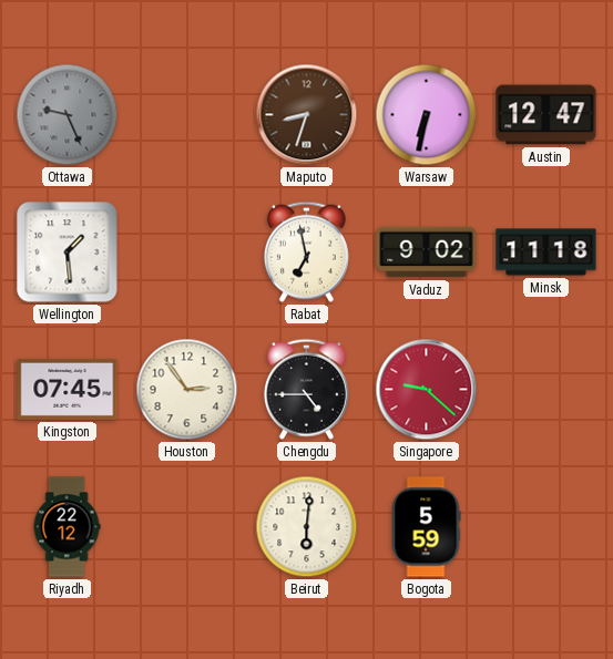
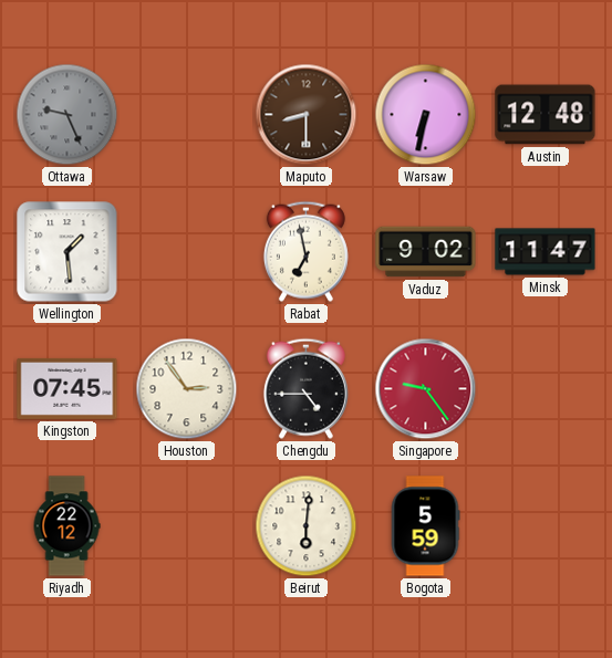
Maputo: 8:33 -> 8:30 (307, 115)
Austin: 12:47 -> 12:48 (546, 115)
Minsk: 11:18 -> 11:47 (546, 252)
Singapore: 9:22 -> 9:24 (426, 389)
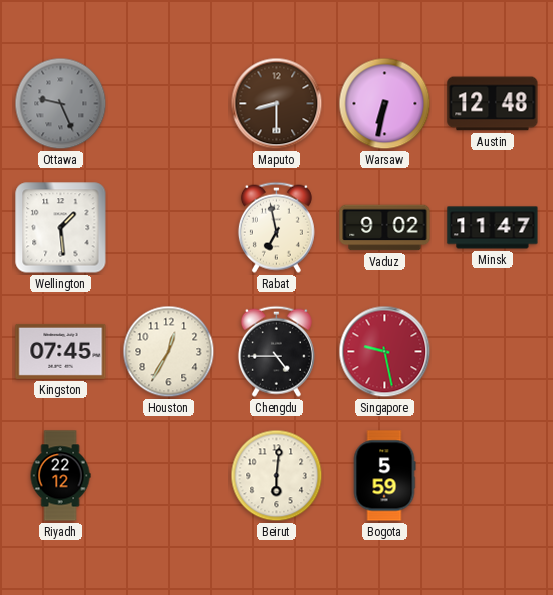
Houston: 2:54 -> 12:35 (169, 352)
Singapore: 9:24 -> 9:28 (385, 352)
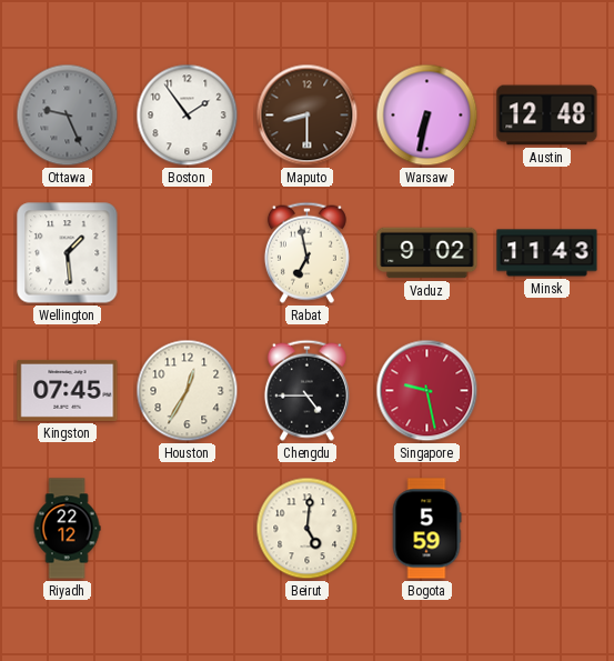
Boston: none -> 1:54 (188, 116)
Minsk: 11:47 -> 11:43 (547, 253)
Beirut: 6:01 -> 5:01 (308, 529)
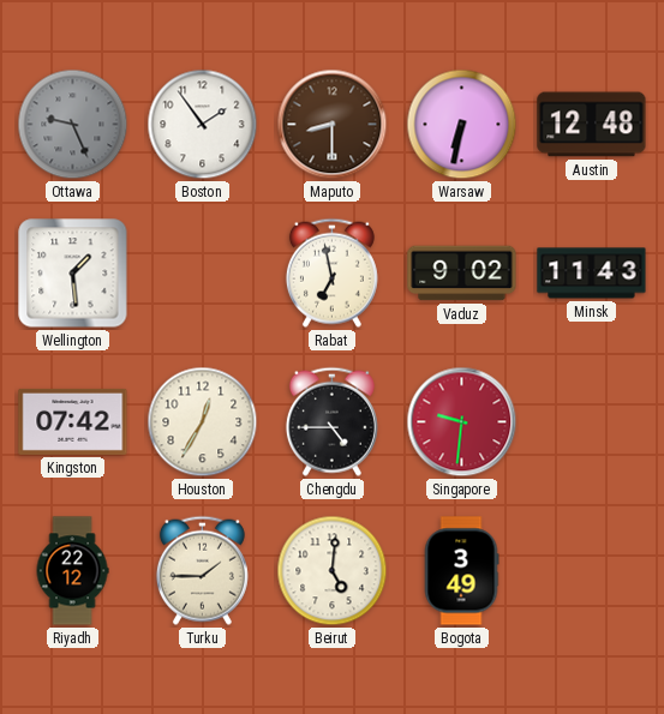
Kingston: 07:45 -> 07:42 (73, 421)
Singapore: 9:28 -> 9:31 (462, 422)
Turku: none -> 1:45 (202, 570)
Bogota: 5:59 -> 3:49 (461, 571)
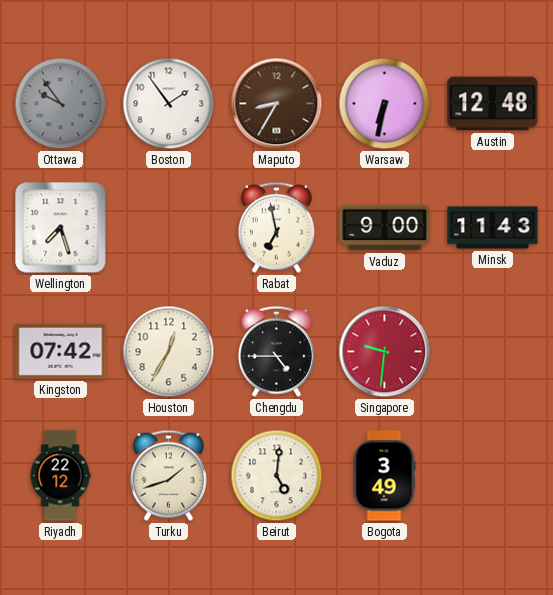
Ottawa: 9:26 -> 9:54 (61, 104)
Maputo: 8:30 -> 8:35 (277, 104)
Wellington: 1:29 -> 7:27 (61, 228)
Vaduz: 9:02 -> 9:00 (385, 228)
Turku: 1:45 -> 1:42 (168, 475)
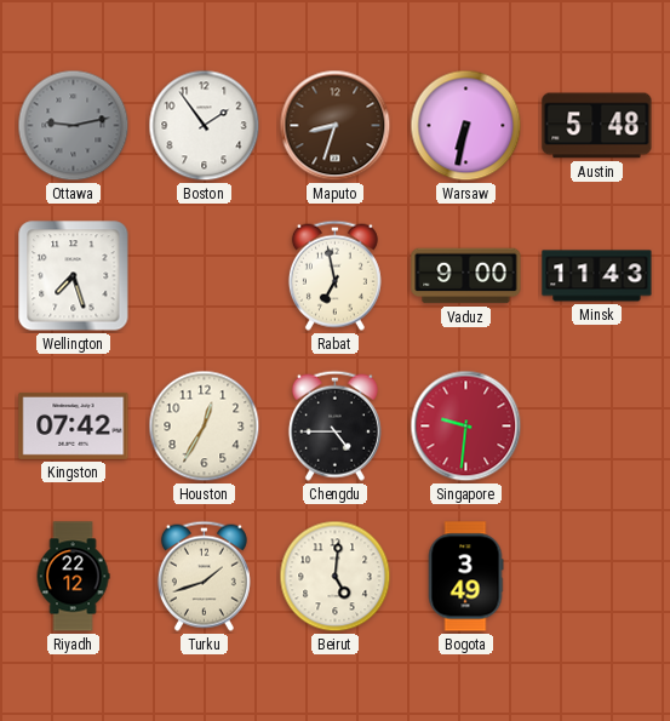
Ottawa: 9:54 -> 9:13 (74, 126)
Maputo: 8:35 -> 8:33 (336, 126)
Austin: 12:48 -> 5:48 (597, 126)
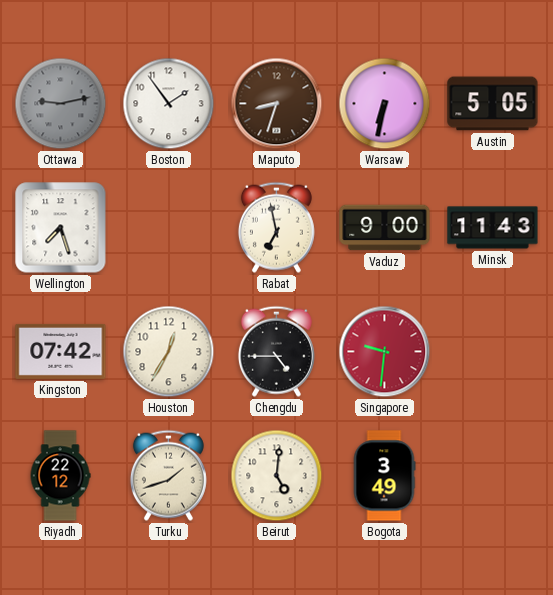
Austin: 5:48 -> 5:05 (493, 104)
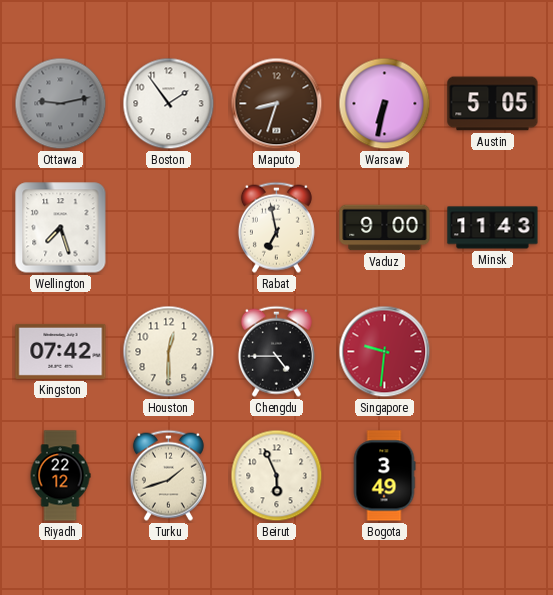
Houston: 12:35 -> 12:30 (169, 352)
Beirut: 5:01 -> 5:56 (277, 476)
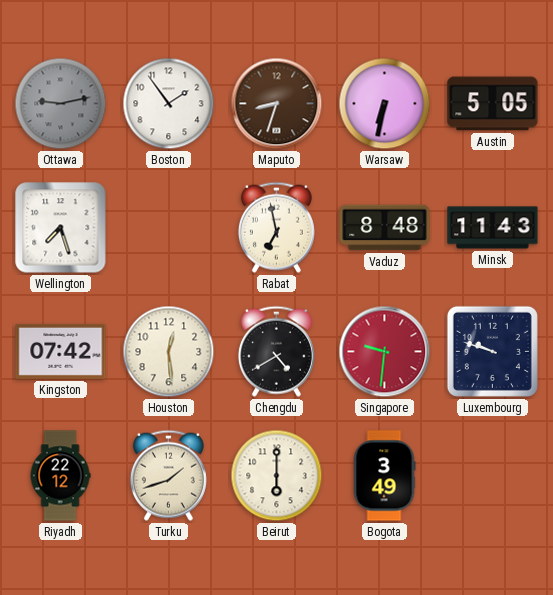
Vaduz: 9:00 -> 8:48 (385, 228)
Houston: 12:30 -> 12:29 (169, 352)
Chengdu: 4:45 -> 4:40 (276, 351)
Luxembourg: none -> 9:48 (492, 351)
Beirut: 5:56 -> 6:00 (277, 476)
